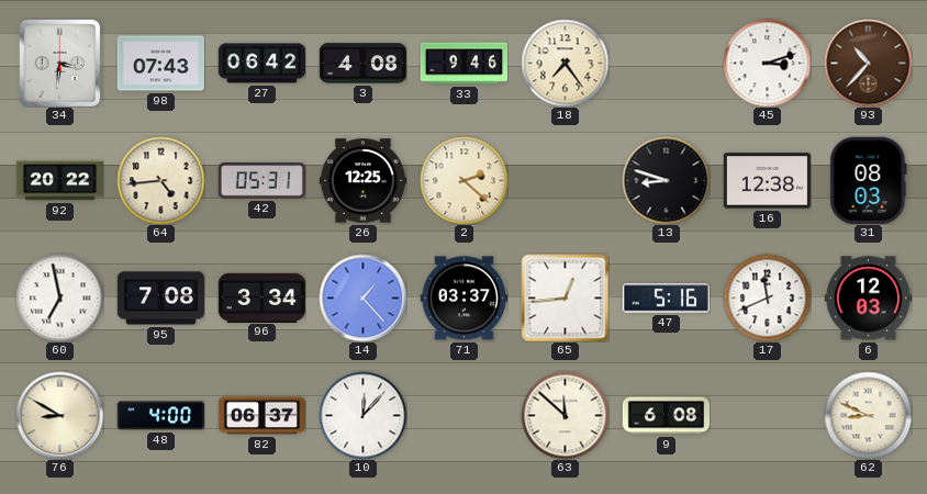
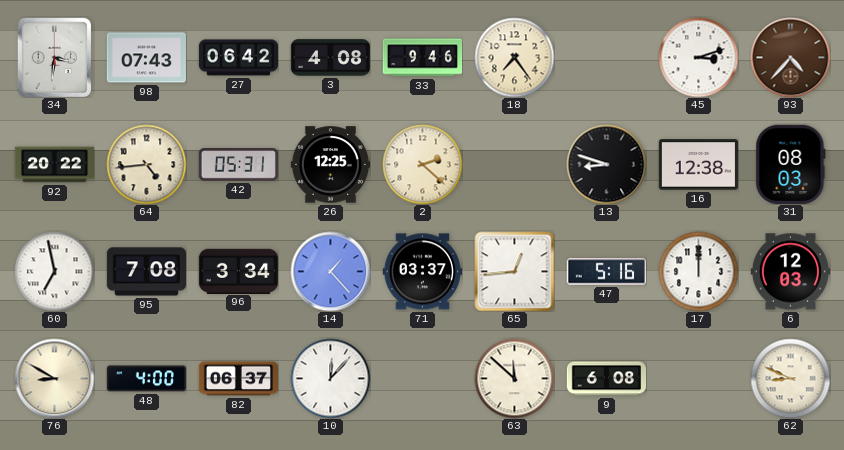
93: 10:37 -> 4:37 (790, 57)
17: 11:41 -> 12:00 (698, 271)
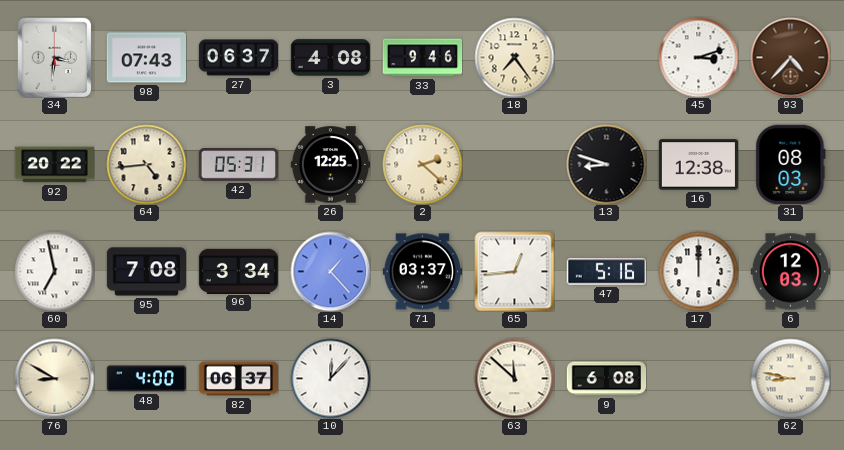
27: 06:42 -> 06:37 (238, 58)
62: 8:49 -> 8:47 (790, 378)
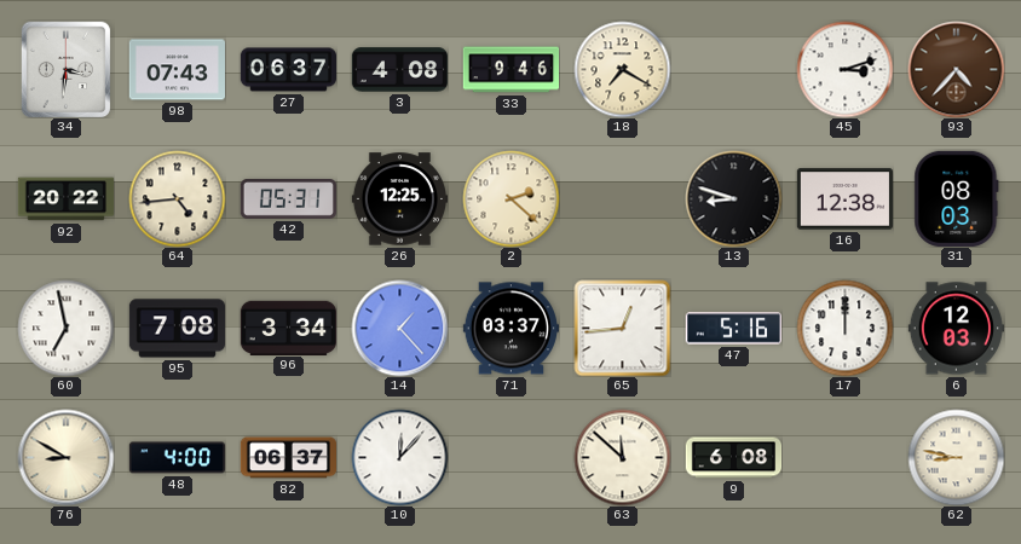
18: 7:24 -> 7:20 (622, 69)
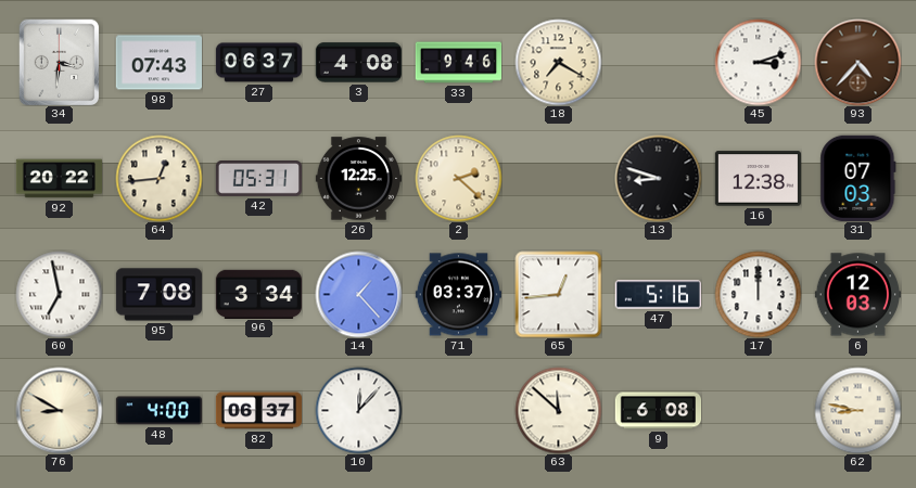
64: 4:44 -> 12:44 (158, 178)
31: 08:03 -> 07:03 (858, 178)
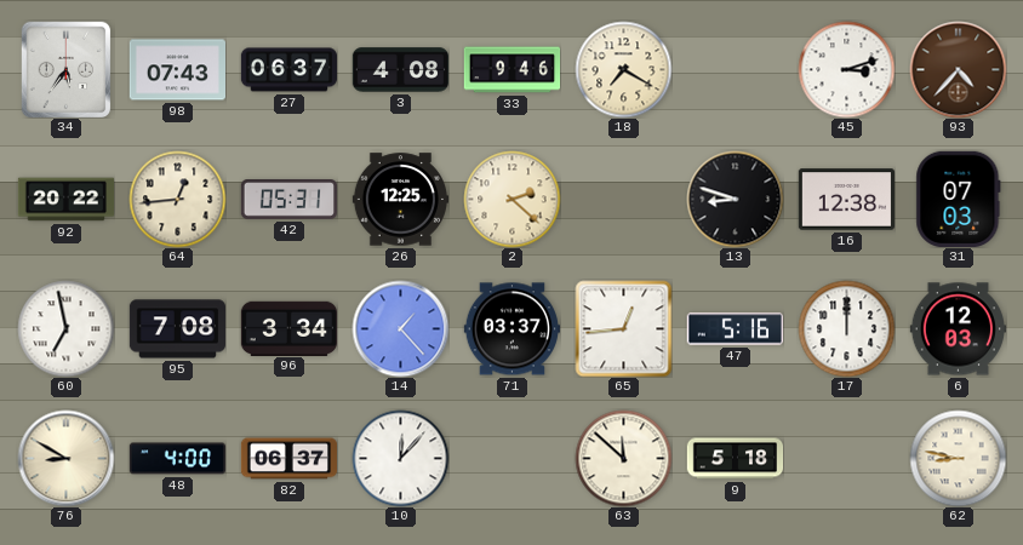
34: 3:31 -> 5:36 (67, 69)
9: 6:08 -> 5:18 (735, 459)
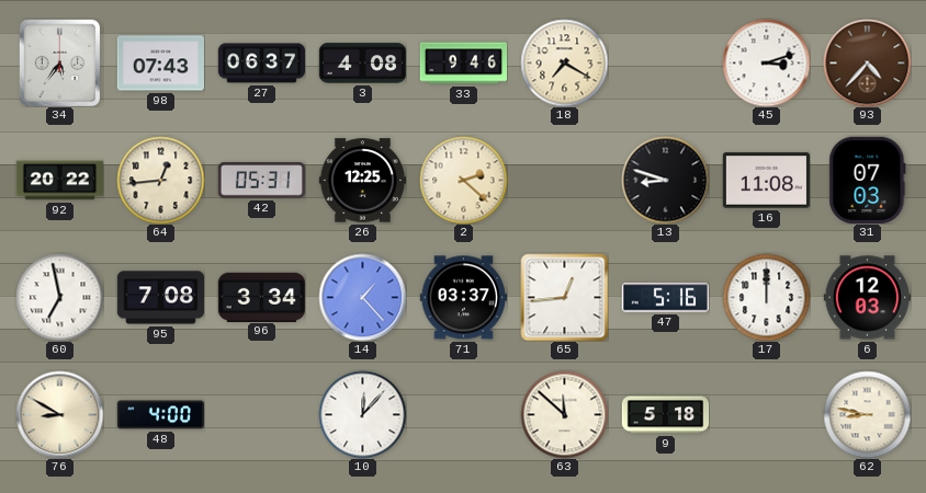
16: 12:38 -> 11:08 (766, 181)
82: 06:37 -> none (288, 459)
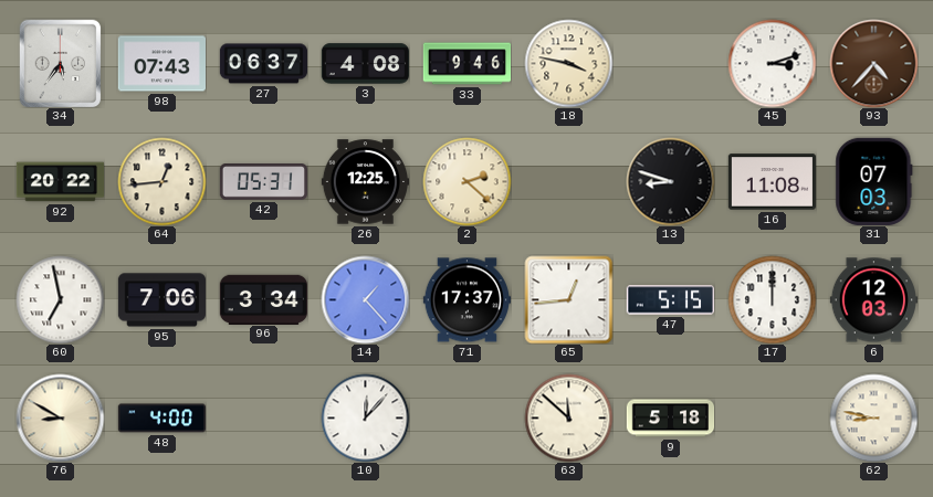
18: 7:20 -> 3:47 (568, 63)
95: 7:08 -> 7:06 (161, 300)
71: 03:37 -> 17:37 (466, 300)
47: 5:16 -> 5:15 (670, 300)
